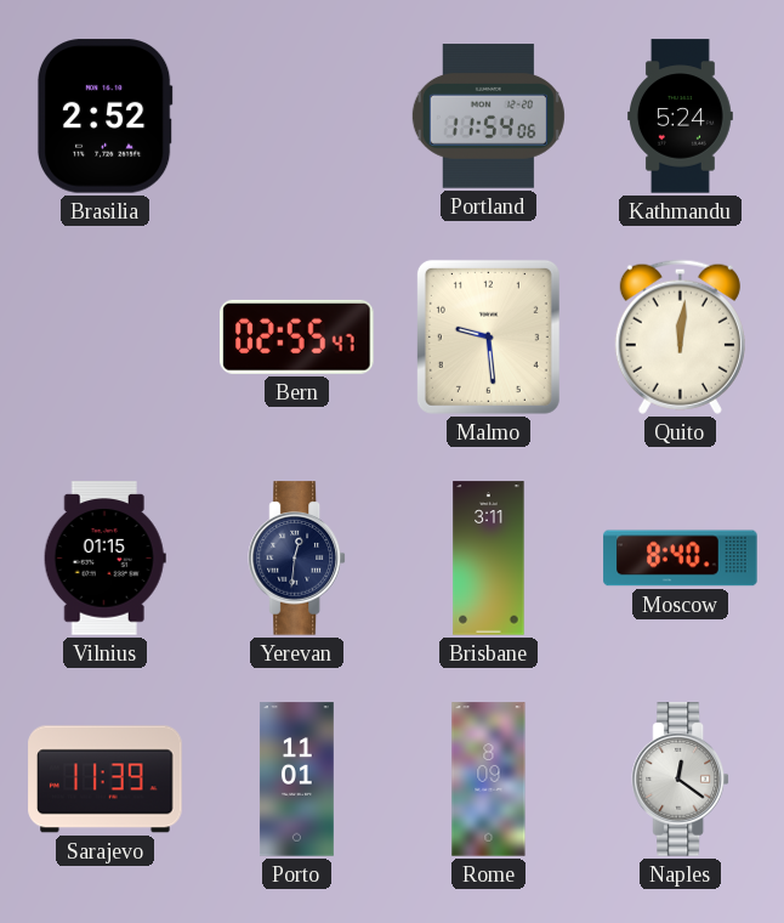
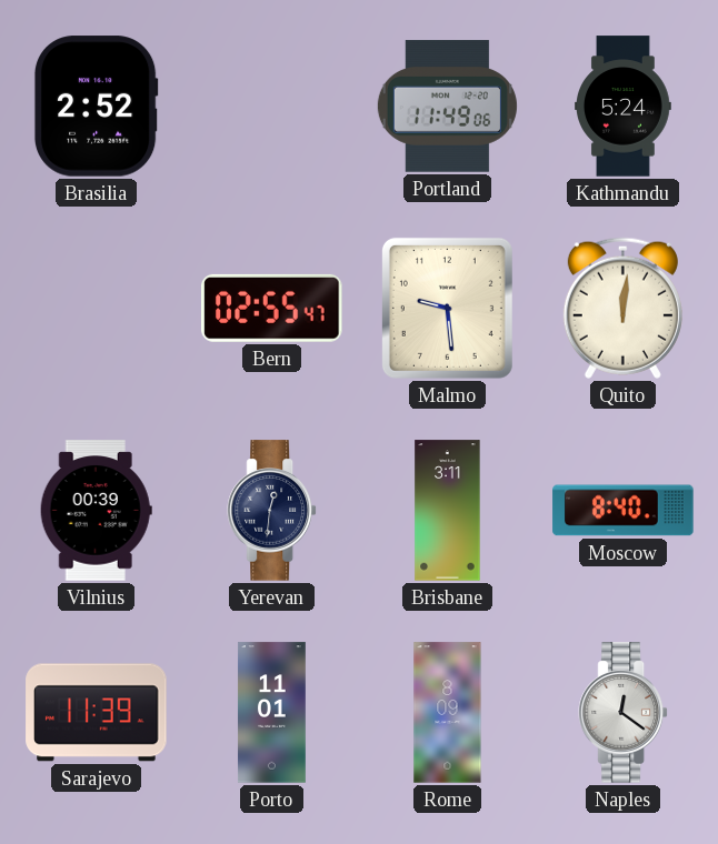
Portland: 11:54 -> 11:49 (447, 107)
Vilnius: 01:15 -> 00:39 (96, 511)
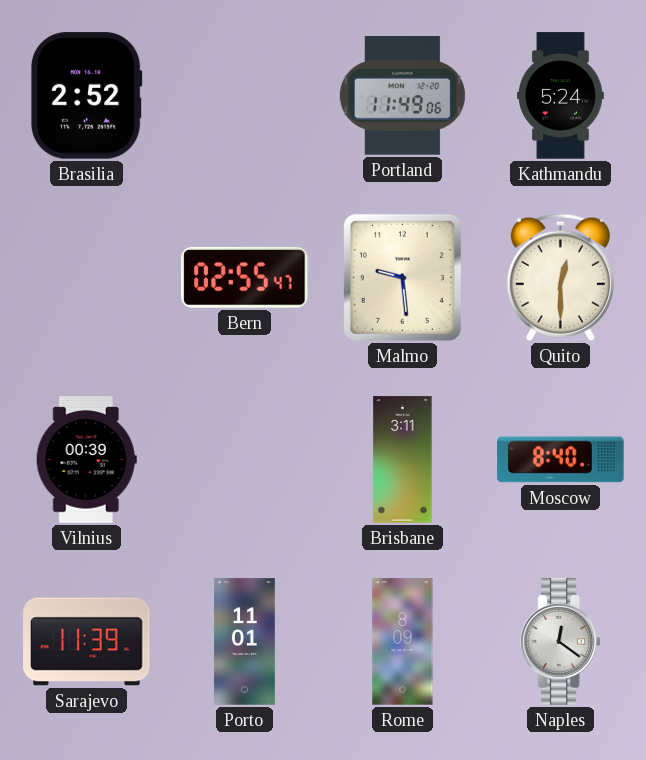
Quito: 12:01 -> 12:30 (560, 277)
Yerevan: 12:31 -> none (271, 511)
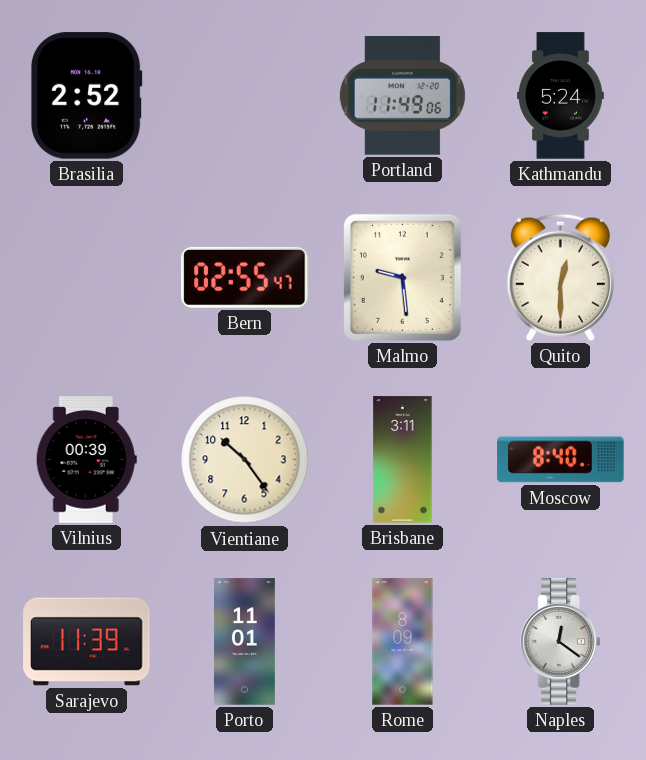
Vientiane: none -> 10:24 (245, 460)
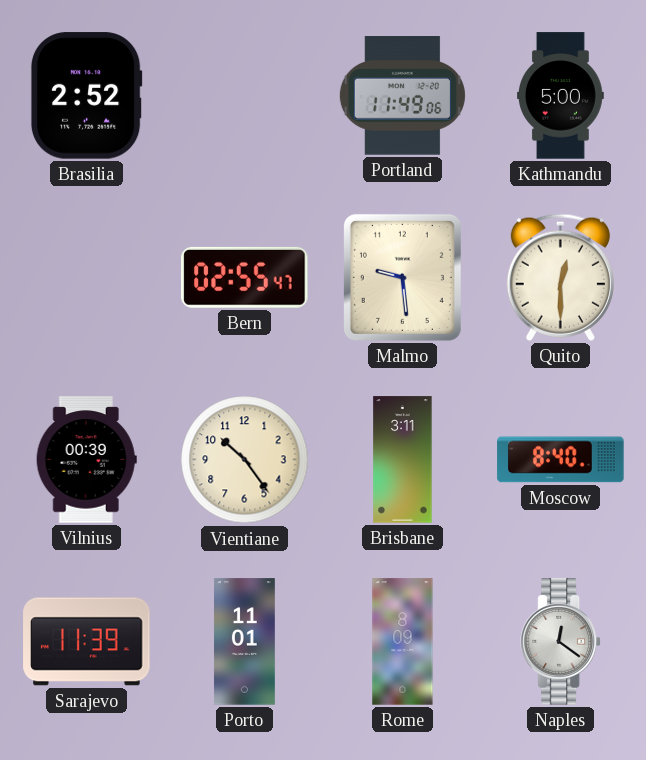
Kathmandu: 5:24 -> 5:00 (561, 96)
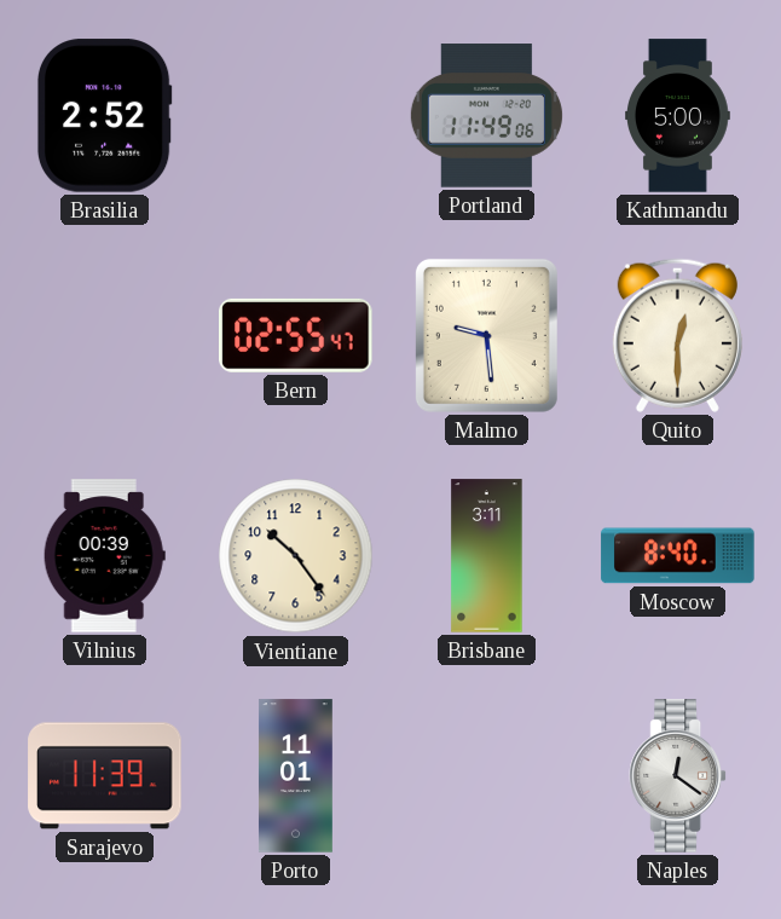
Rome: 8:09 -> none (403, 642)
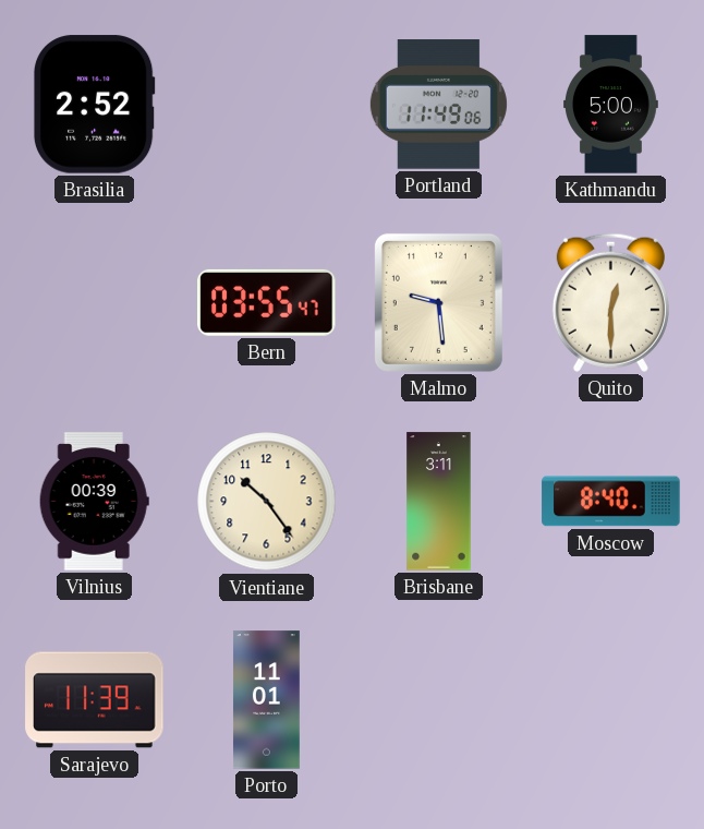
Bern: 02:55 -> 03:55 (267, 302)
Naples: 12:21 -> none (677, 776)
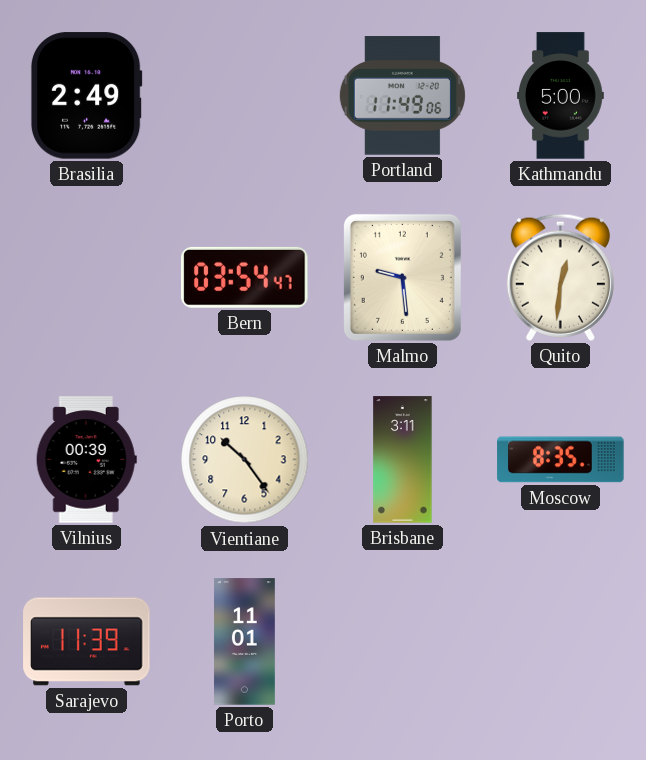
Brasilia: 2:52 -> 2:49 (86, 96)
Bern: 03:55 -> 03:54 (245, 277)
Quito: 12:30 -> 12:31 (560, 277)
Moscow: 8:40 -> 8:35 (561, 460)
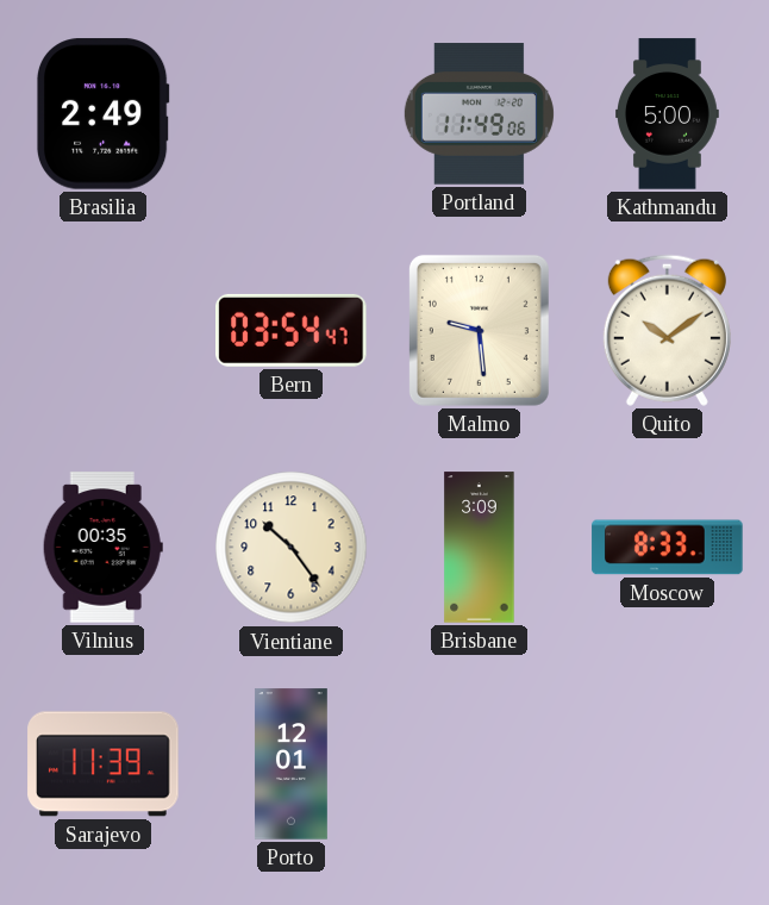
Quito: 12:31 -> 10:09 (667, 330)
Vilnius: 00:39 -> 00:35 (102, 548)
Brisbane: 3:11 -> 3:09 (480, 548)
Moscow: 8:35 -> 8:33 (668, 548)
Porto: 11:01 -> 12:01 (290, 764)
